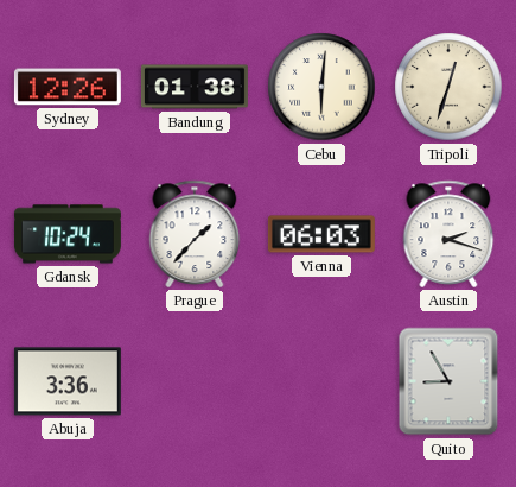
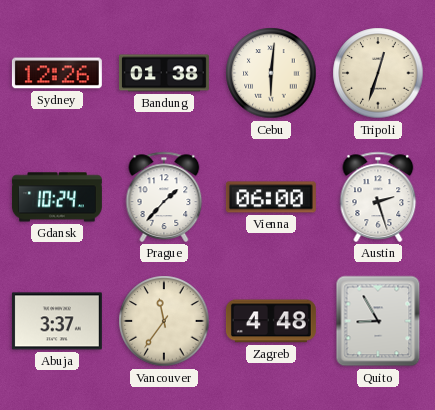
Vienna: 06:03 -> 06:00 (271, 197)
Austin: 2:18 -> 2:27 (378, 197)
Abuja: 3:36 -> 3:37 (57, 321)
Vancouver: none -> 11:36 (164, 321)
Zagreb: none -> 4:48 (271, 321)
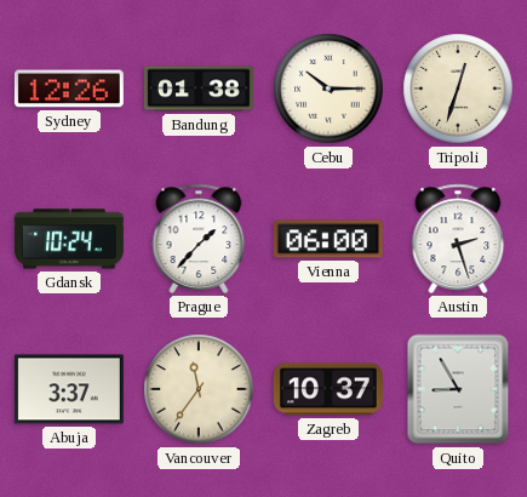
Cebu: 6:01 -> 10:15 (328, 88)
Zagreb: 4:48 -> 10:37 (328, 389)
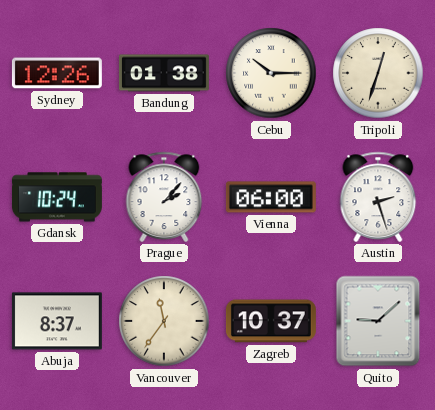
Prague: 1:37 -> 2:07 (164, 197)
Abuja: 3:37 -> 8:37 (57, 321)
Quito: 8:55 -> 9:08 (378, 321)
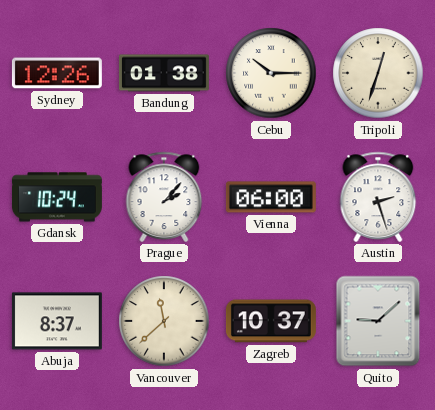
Vancouver: 11:36 -> 11:38 (164, 321)
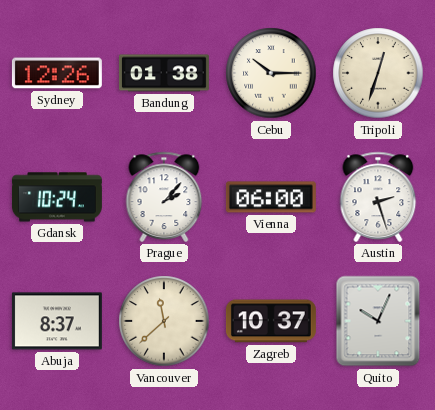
Quito: 9:08 -> 10:04 (378, 321)
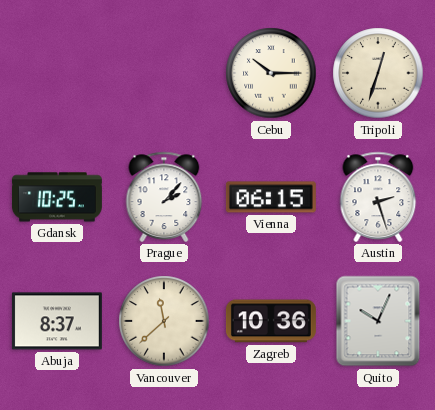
Sydney: 12:26 -> none (57, 73)
Bandung: 01:38 -> none (164, 73)
Gdansk: 10:24 -> 10:25 (57, 197)
Vienna: 06:00 -> 06:15 (271, 197)
Zagreb: 10:37 -> 10:36 (271, 321)
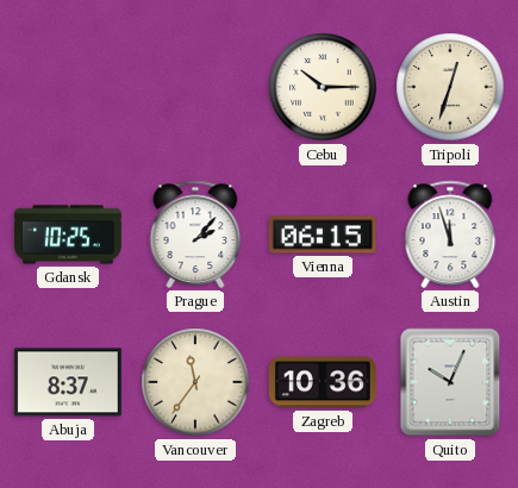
Austin: 2:27 -> 11:57 (450, 234)
Vancouver: 11:38 -> 11:36 (195, 382)
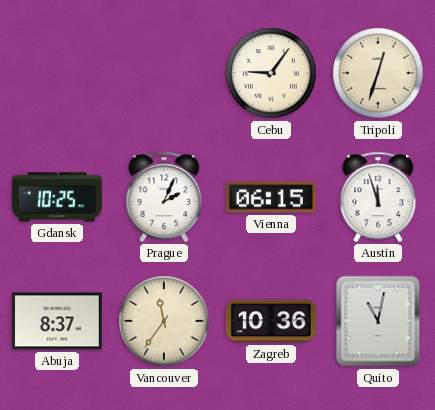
Cebu: 10:15 -> 9:06 (271, 73)
Prague: 2:07 -> 2:04 (164, 197)
Quito: 10:04 -> 11:02 (378, 321)
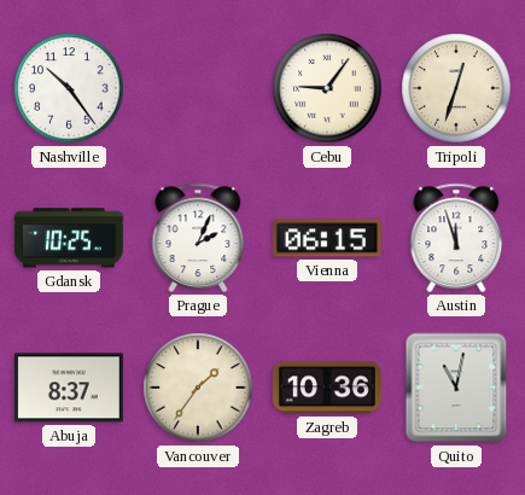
Nashville: none -> 10:24 (69, 88)
Vancouver: 11:36 -> 1:36 (198, 388)
